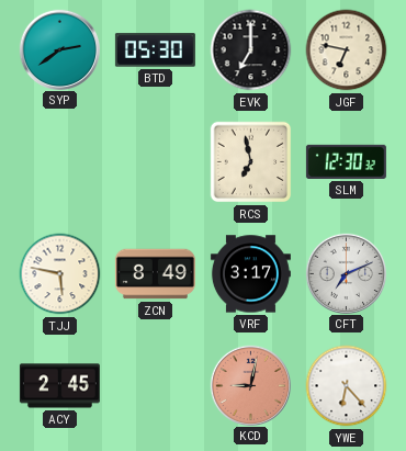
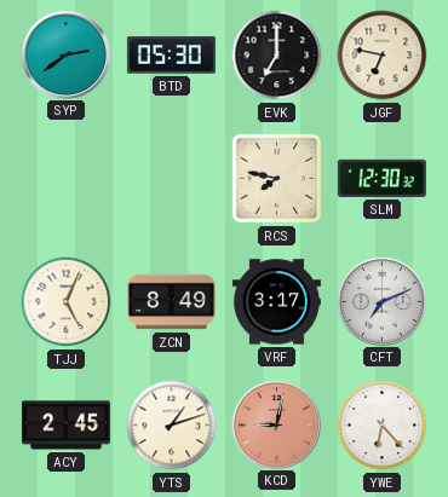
RCS: 6:58 -> 7:47 (277, 179)
TJJ: 5:47 -> 5:04 (67, 302)
YTS: none -> 1:12 (172, 426)
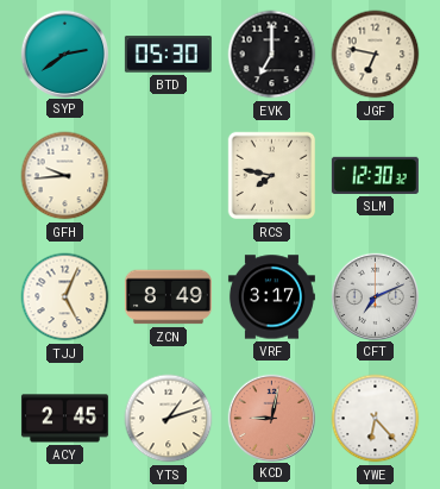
GFH: none -> 9:44 (65, 176)
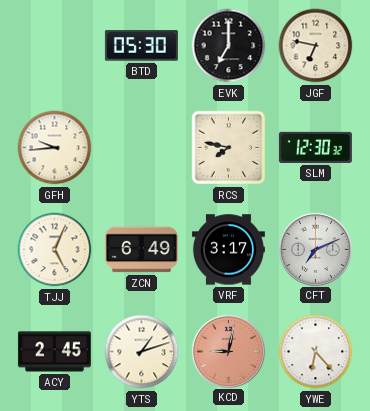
SYP: 2:39 -> none (64, 54)
ZCN: 8:49 -> 6:49 (141, 250)
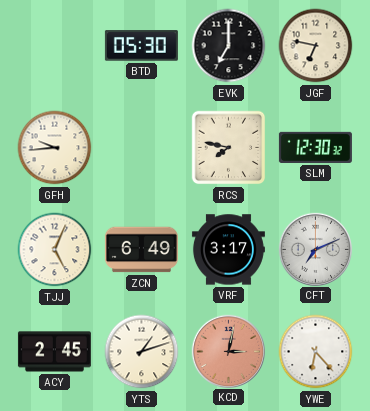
KCD: 9:02 -> 3:02 (228, 351)
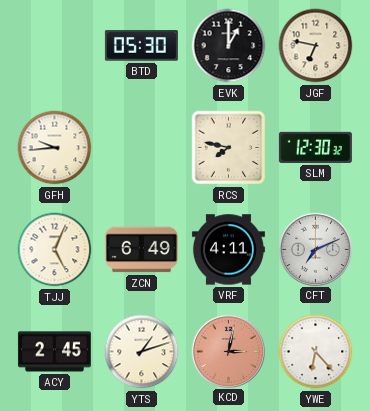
EVK: 7:00 -> 1:00 (229, 46)
VRF: 3:17 -> 4:11 (228, 250)
